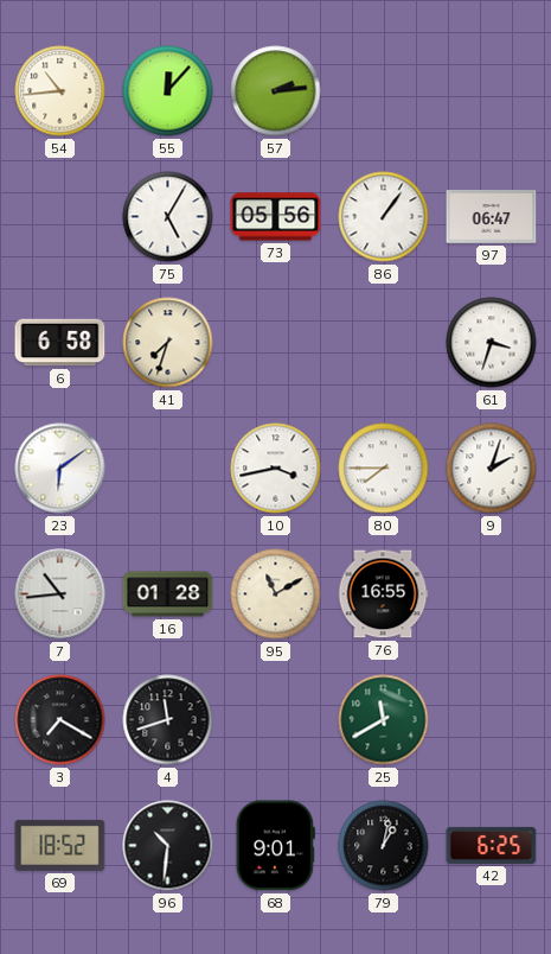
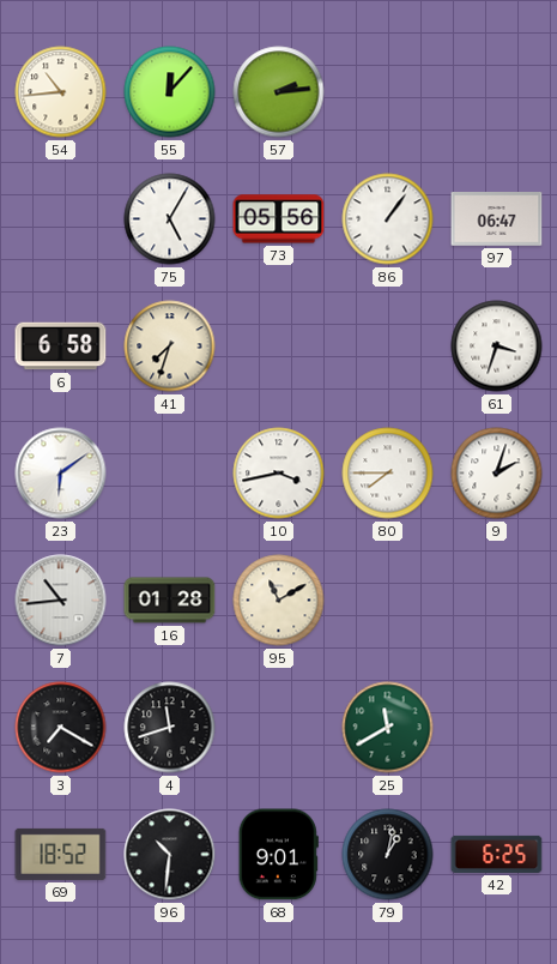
76: 16:55 -> none (383, 594)
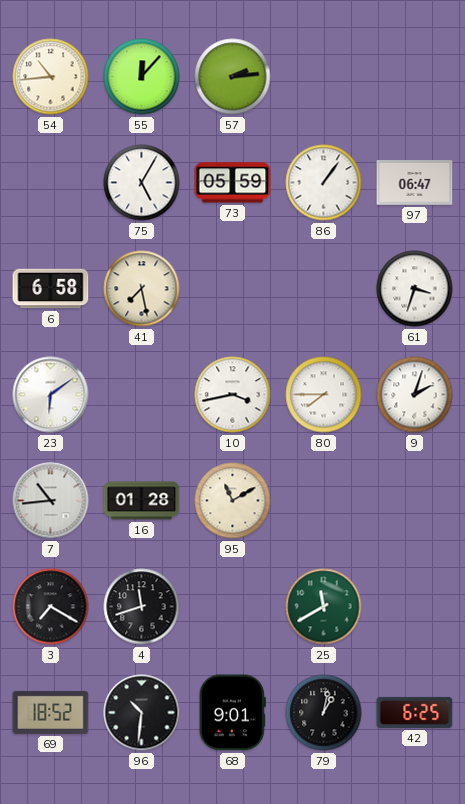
73: 05:56 -> 05:59 (233, 183)
41: 7:33 -> 7:28 (142, 289)
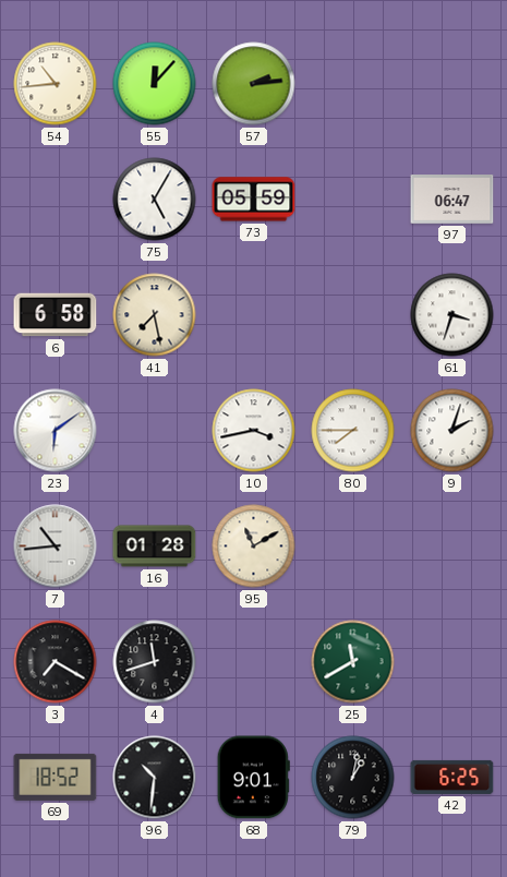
86: 1:06 -> none (324, 183)
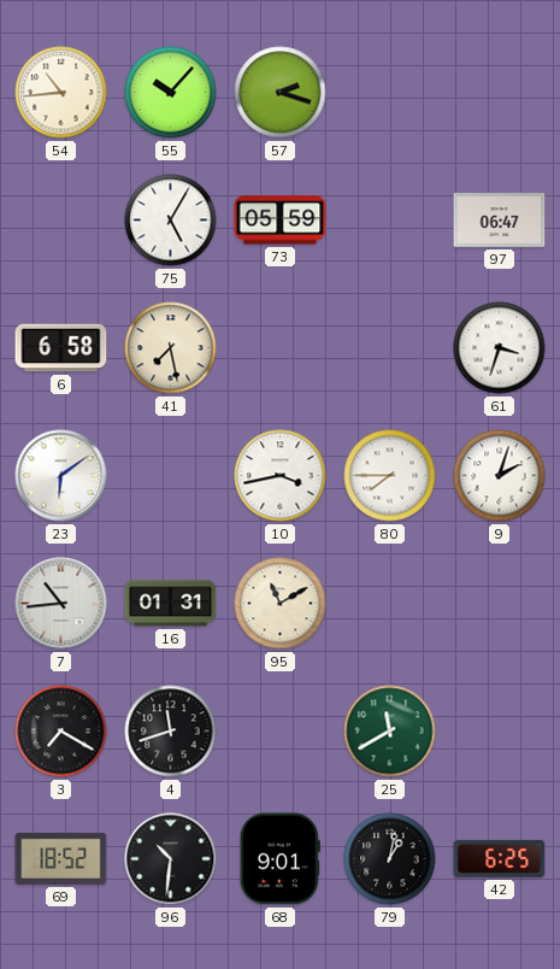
55: 12:07 -> 10:07 (171, 93)
57: 2:14 -> 2:18 (281, 93)
16: 01:28 -> 01:31 (171, 604)
